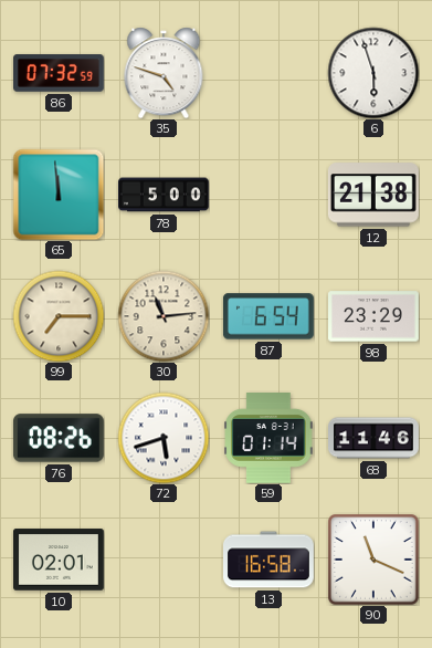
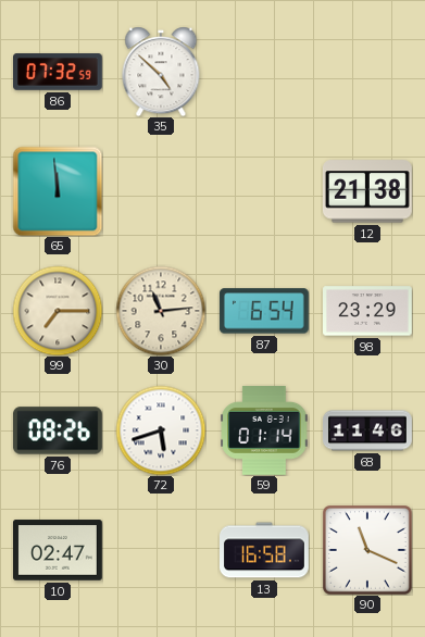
35: 4:48 -> 4:52 (161, 72)
6: 5:57 -> none (373, 73)
78: 5:00 -> none (165, 195)
10: 02:01 -> 02:47 (59, 550)
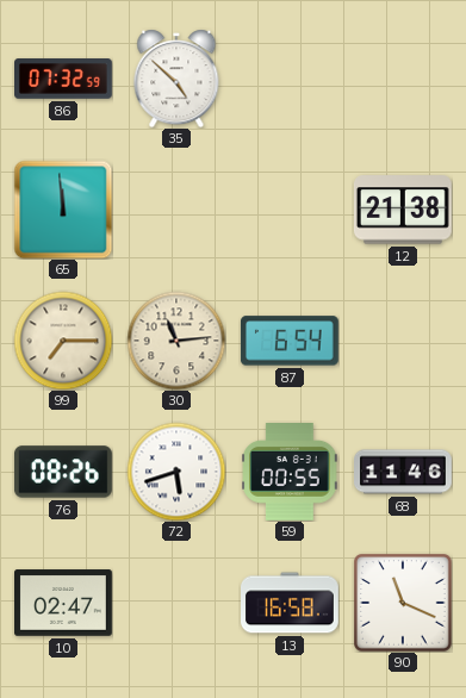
98: 23:29 -> none (368, 311)
59: 01:14 -> 00:55 (290, 473)
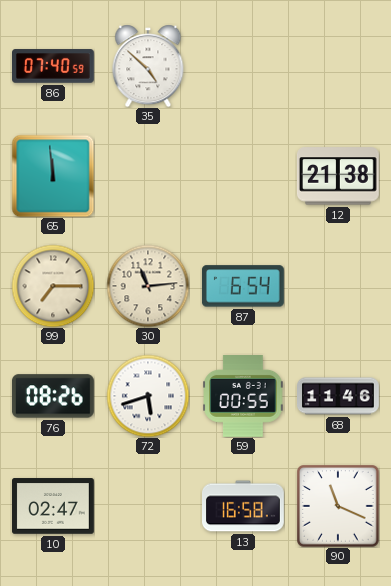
86: 07:32 -> 07:40 (54, 66)
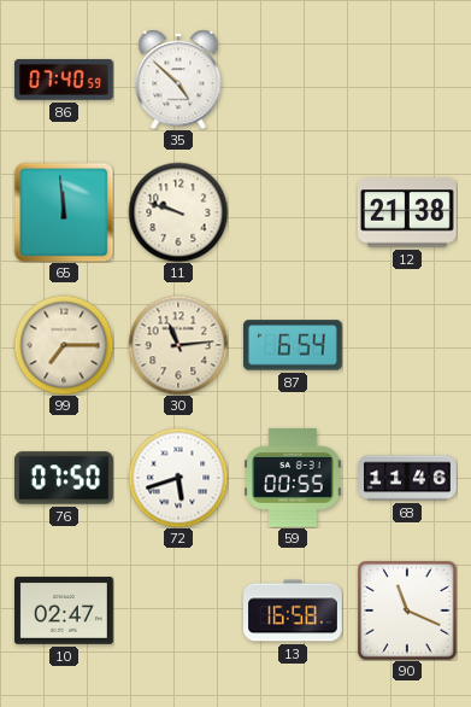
11: none -> 9:48 (178, 212)
76: 08:26 -> 07:50 (64, 478)
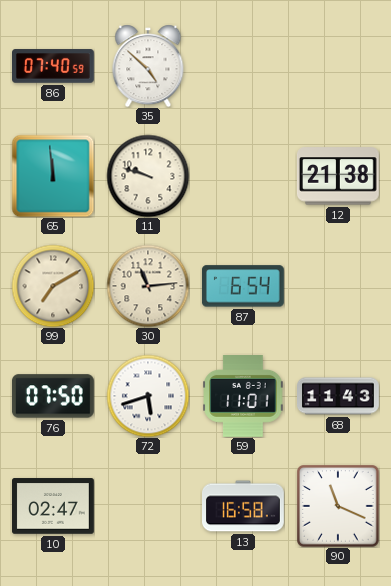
99: 7:15 -> 7:10 (53, 286)
59: 00:55 -> 11:01 (243, 397)
68: 11:46 -> 11:43 (339, 396)
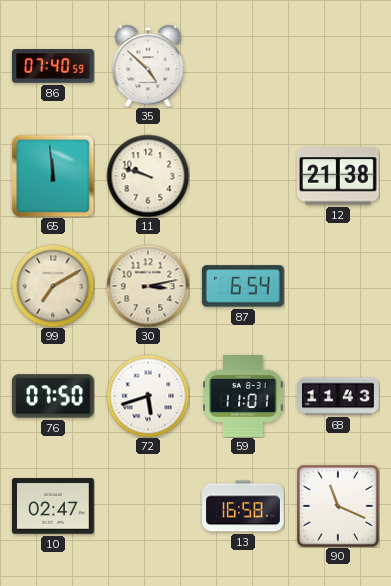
30: 11:14 -> 3:13 (148, 286)
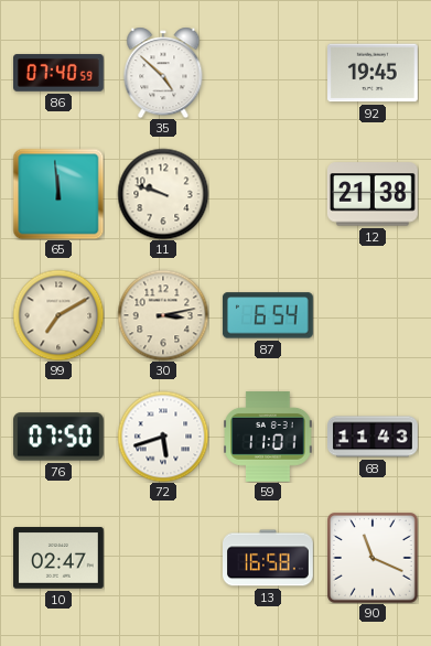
92: none -> 19:45 (374, 73)
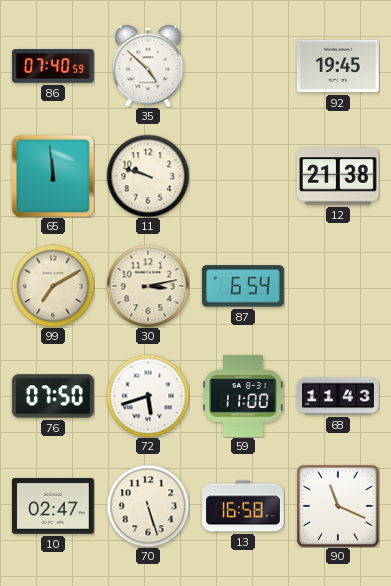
59: 11:01 -> 11:00 (243, 397)
70: none -> 5:27 (148, 506)
